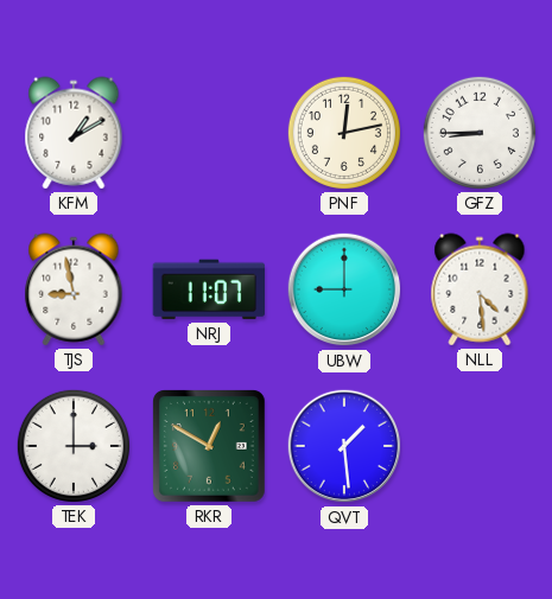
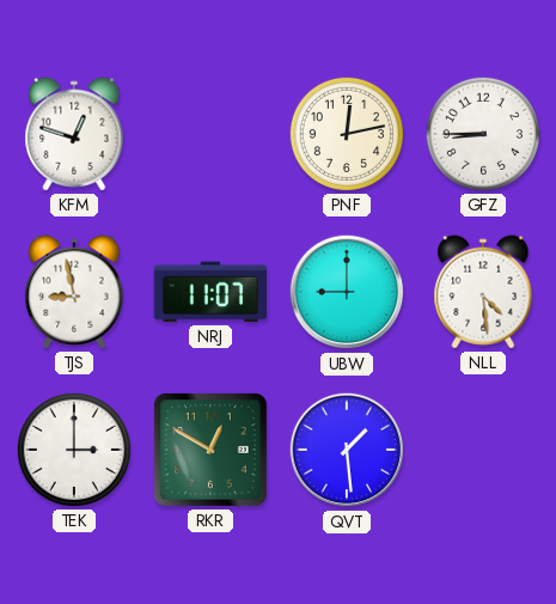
KFM: 1:10 -> 12:48 (74, 134)
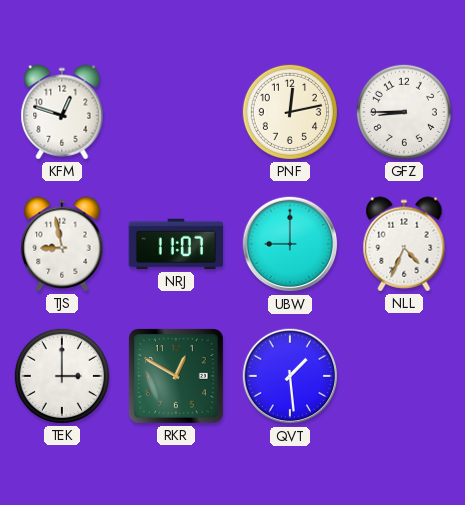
NLL: 4:29 -> 4:34 (404, 244)
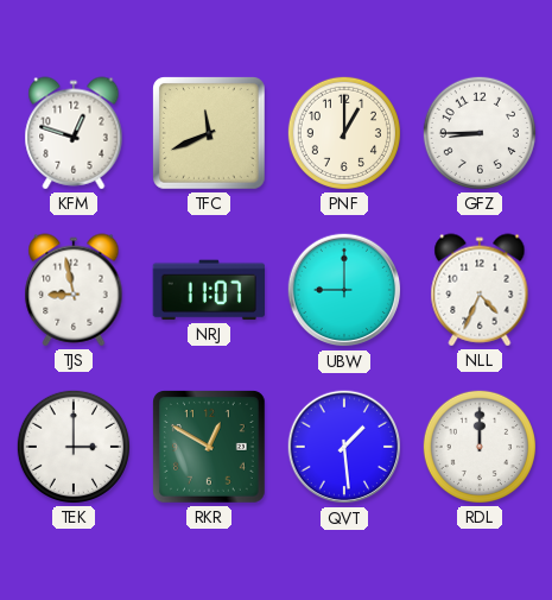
TFC: none -> 11:41 (210, 134)
PNF: 12:13 -> 1:00 (344, 133)
RDL: none -> 12:00 (480, 447)
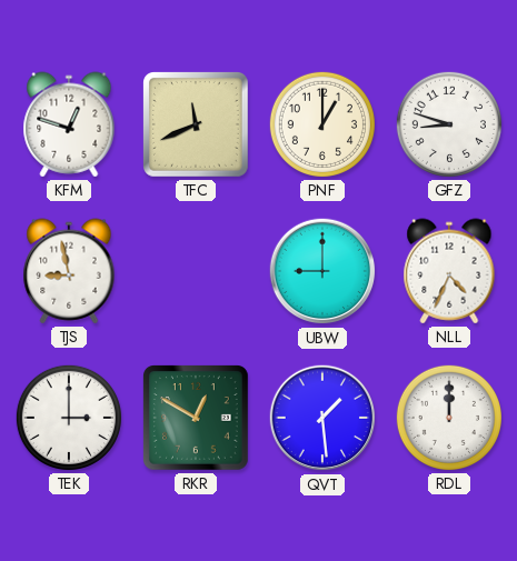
GFZ: 8:45 -> 8:48 (449, 124)
NRJ: 11:07 -> none (208, 290)
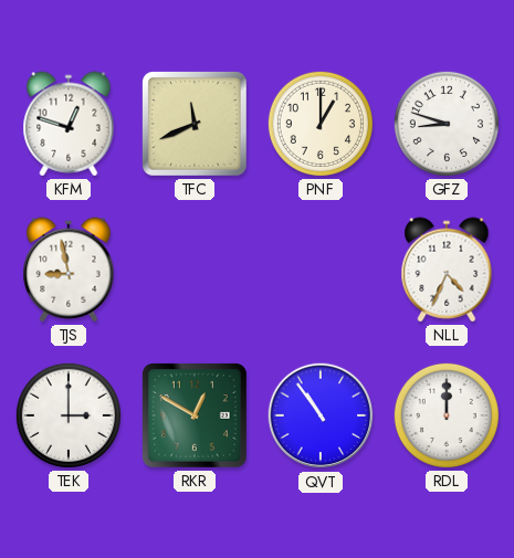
UBW: 9:00 -> none (322, 271)
QVT: 1:29 -> 10:54 (321, 415)
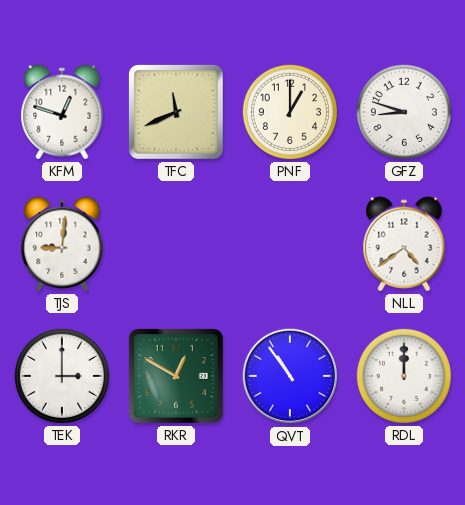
TJS: 8:58 -> 9:01 (62, 244)
NLL: 4:34 -> 4:39 (404, 244)
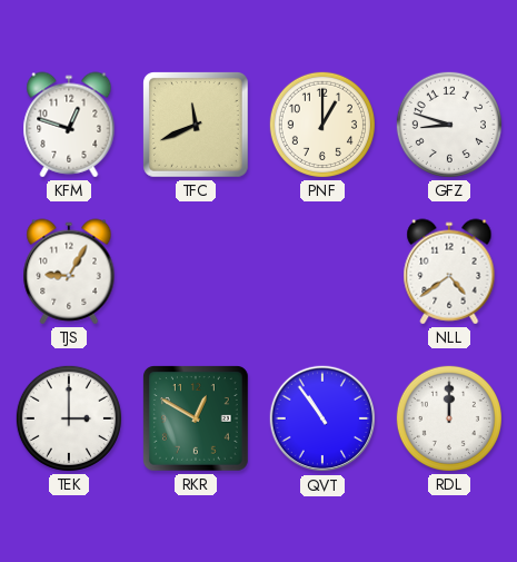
TJS: 9:01 -> 9:05 (69, 272)
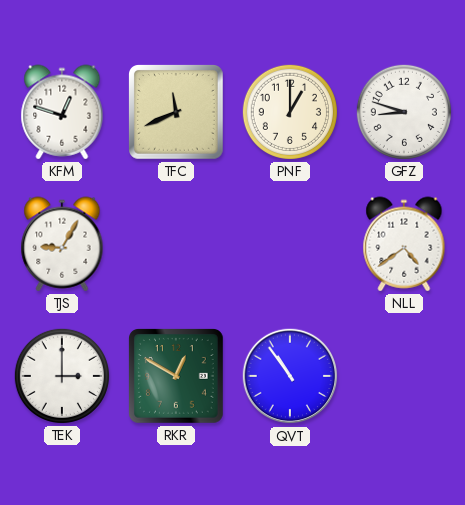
RDL: 12:00 -> none (449, 418)
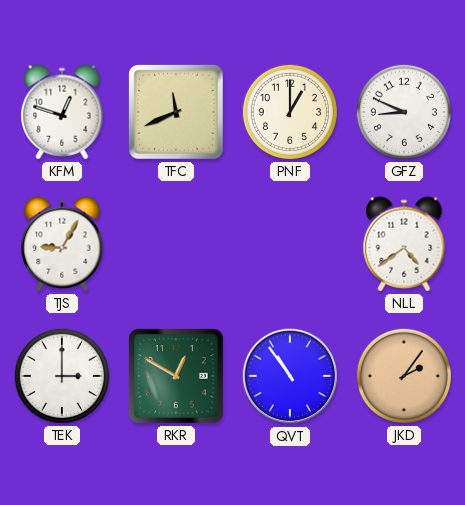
GFZ: 8:48 -> 8:49 (404, 112)
JKD: none -> 2:06 (404, 376)
